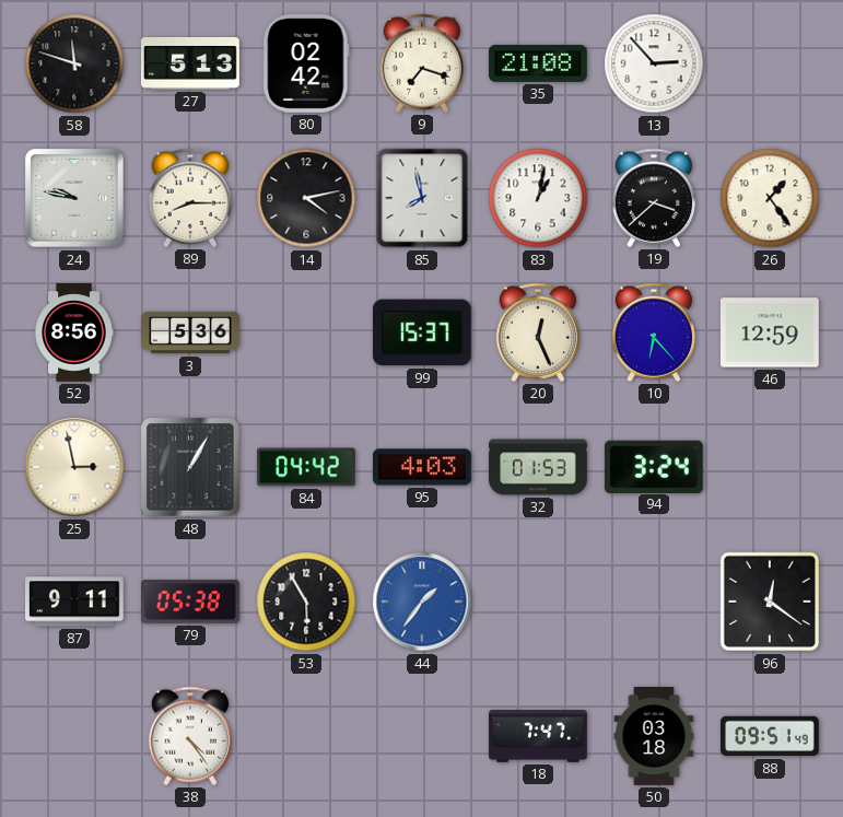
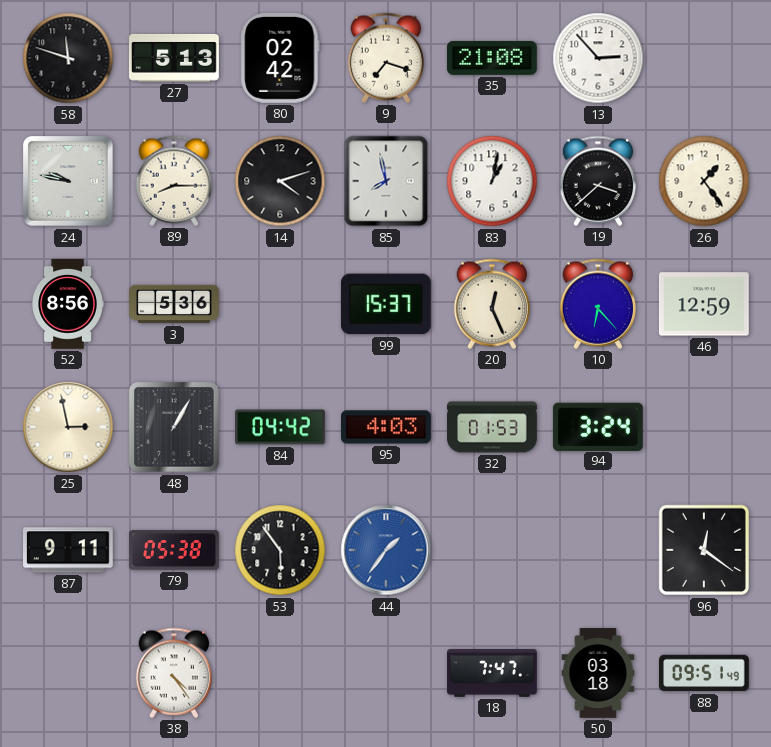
14: 4:13 -> 4:12 (280, 181)
53: 5:55 -> 5:54 (280, 550)
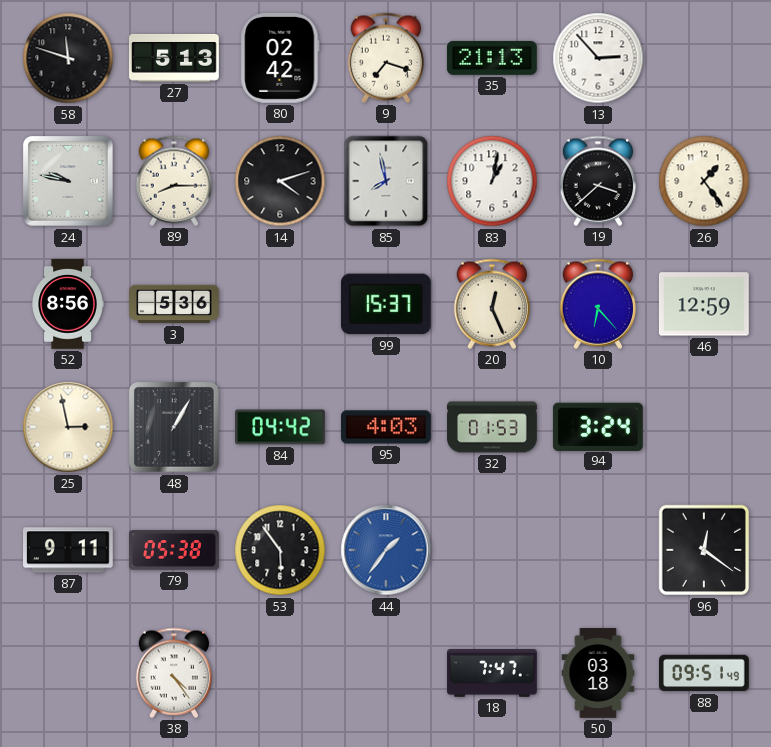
35: 21:08 -> 21:13 (492, 58)
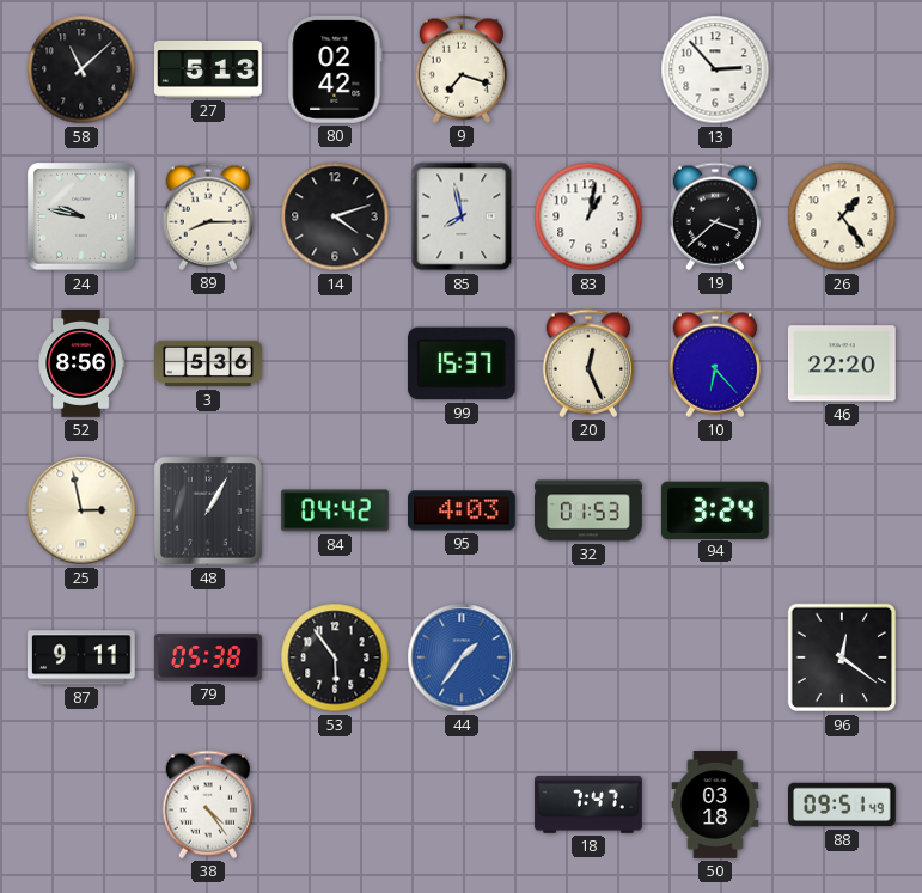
58: 11:48 -> 11:08 (81, 69)
35: 21:13 -> none (492, 58)
46: 12:59 -> 22:20 (842, 363)
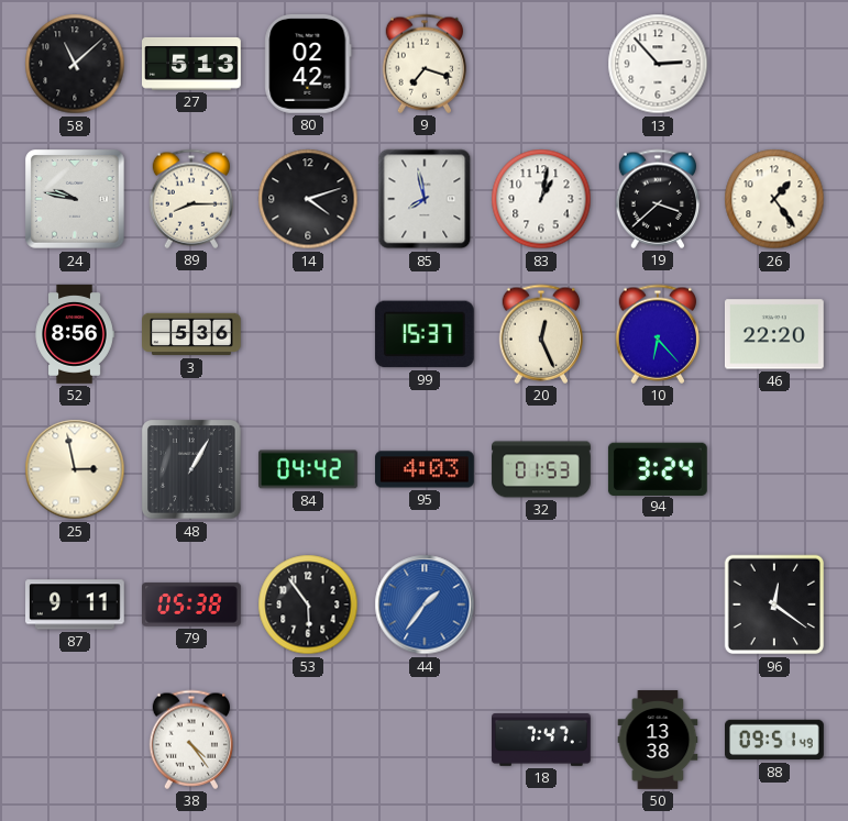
50: 03:18 -> 13:38 (658, 740)
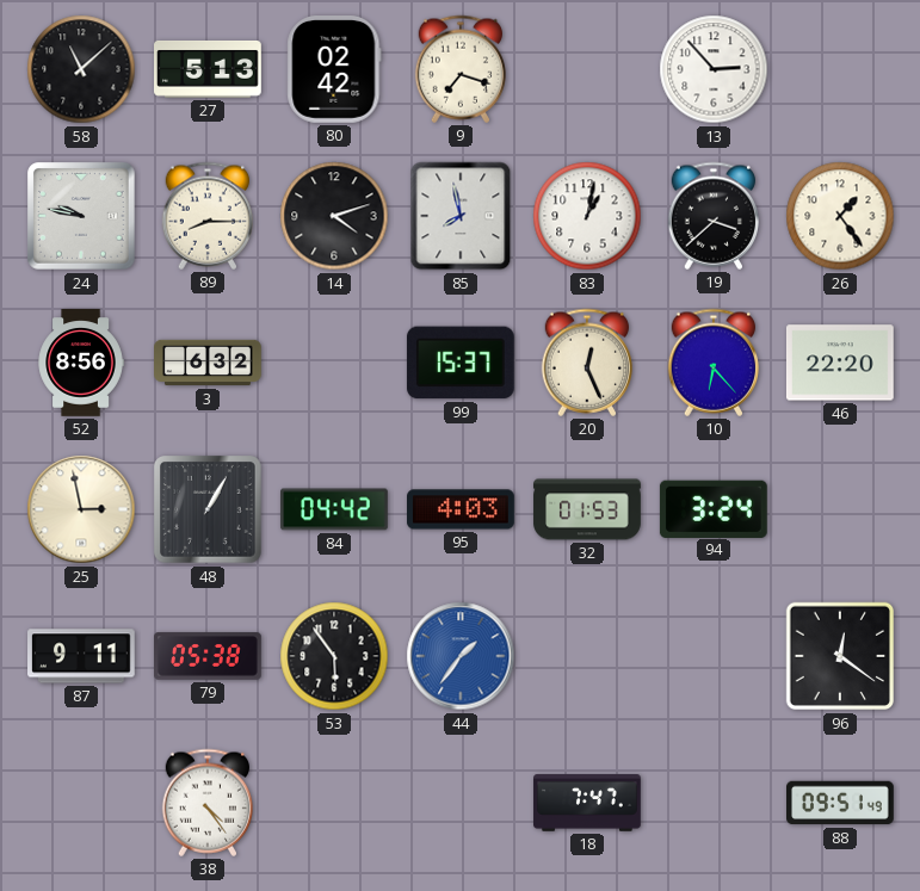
3: 5:36 -> 6:32 (208, 363)
50: 13:38 -> none (658, 740)
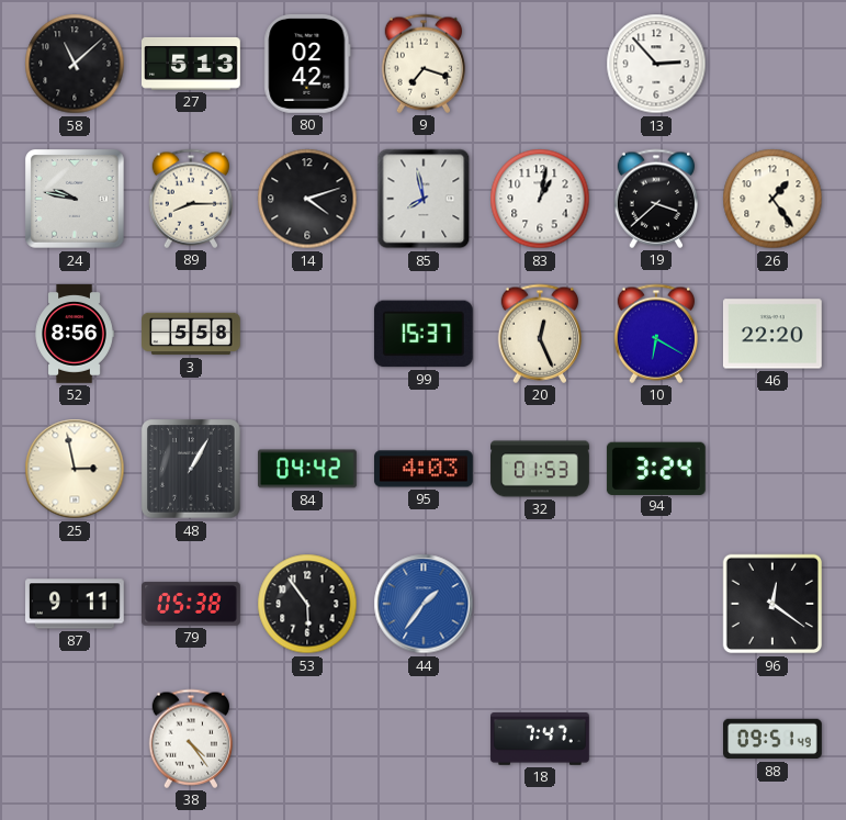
3: 6:32 -> 5:58 (191, 334)
10: 6:23 -> 6:20 (656, 334)
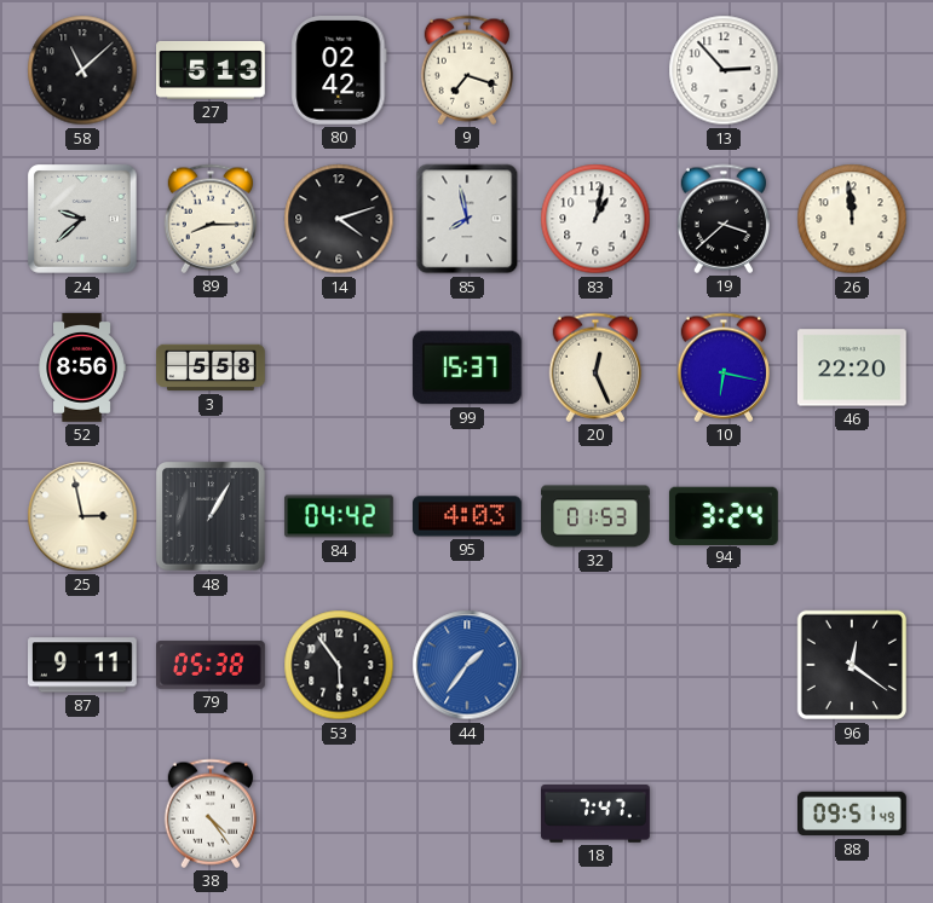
24: 9:47 -> 9:38 (82, 219)
26: 1:24 -> 11:59 (852, 219)
10: 6:20 -> 6:17 (724, 367)
